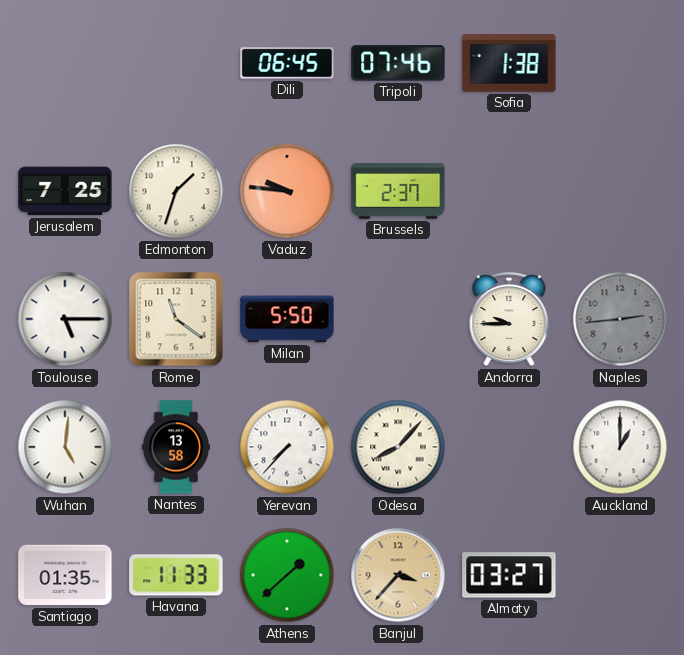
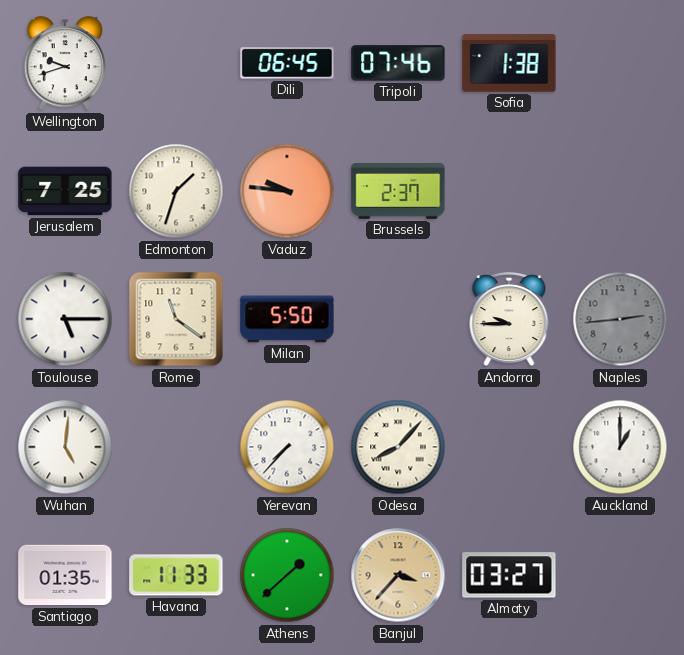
Wellington: none -> 9:42 (64, 64)
Nantes: 13:58 -> none (176, 447)
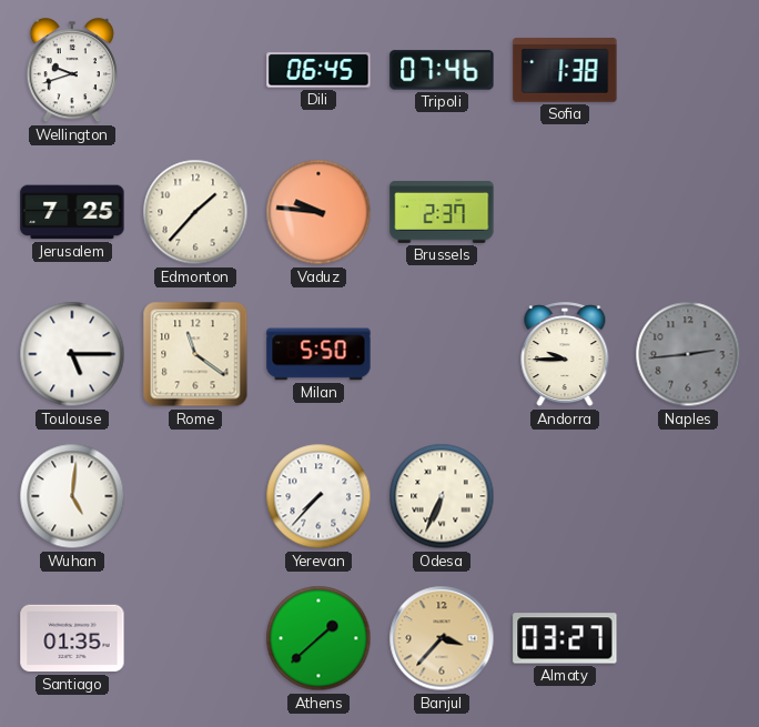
Edmonton: 1:33 -> 1:37 (195, 212)
Odesa: 8:07 -> 6:34 (442, 496)
Auckland: 1:00 -> none (620, 447)
Havana: 11:33 -> none (176, 575)
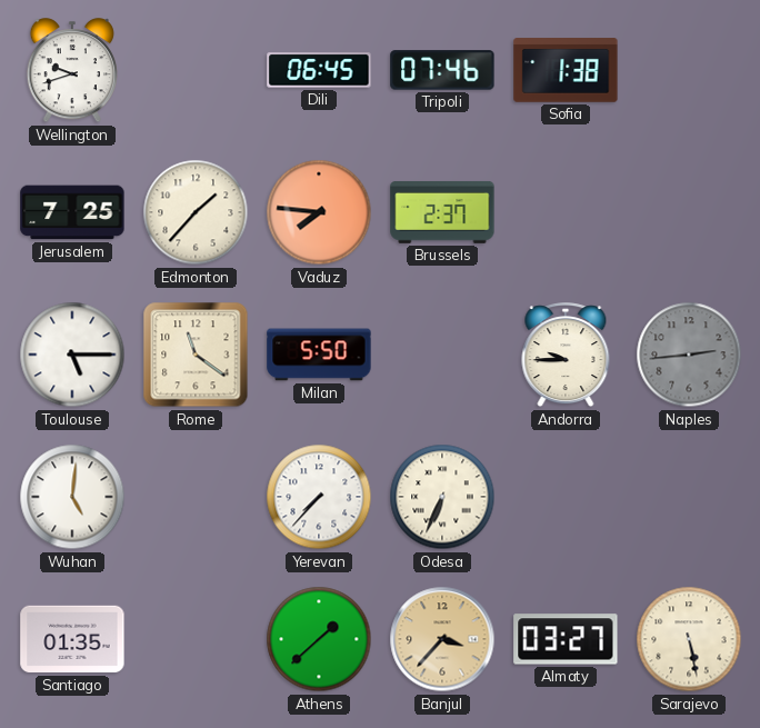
Vaduz: 9:46 -> 7:46 (319, 212)
Sarajevo: none -> 5:28 (689, 639)
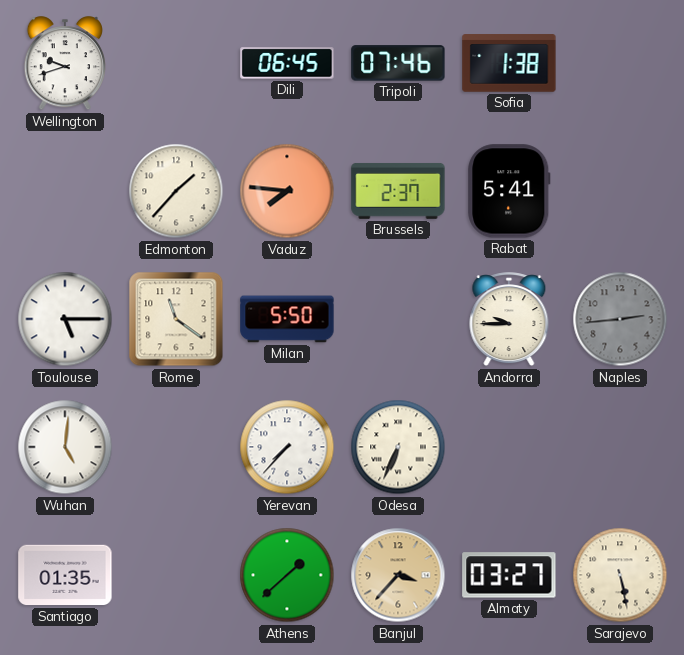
Jerusalem: 7:25 -> none (72, 212)
Rabat: none -> 5:41 (509, 191)
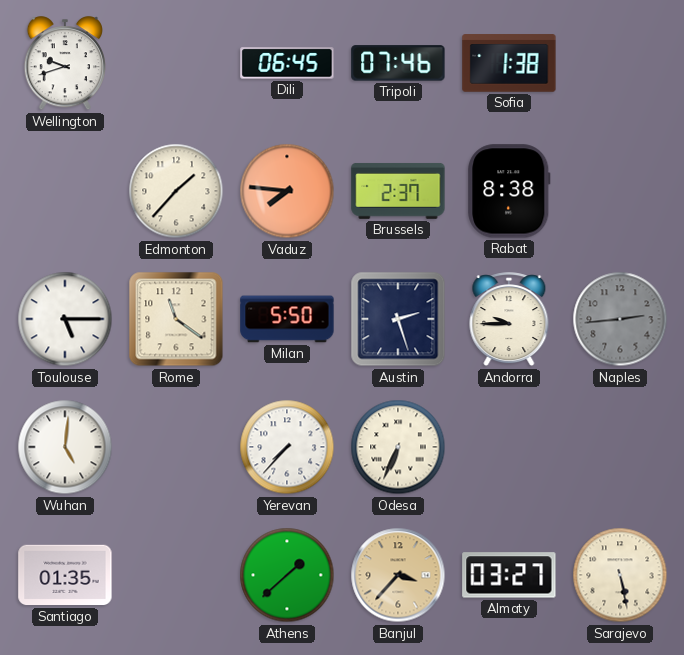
Rabat: 5:41 -> 8:38 (509, 191)
Austin: none -> 2:27 (398, 319)
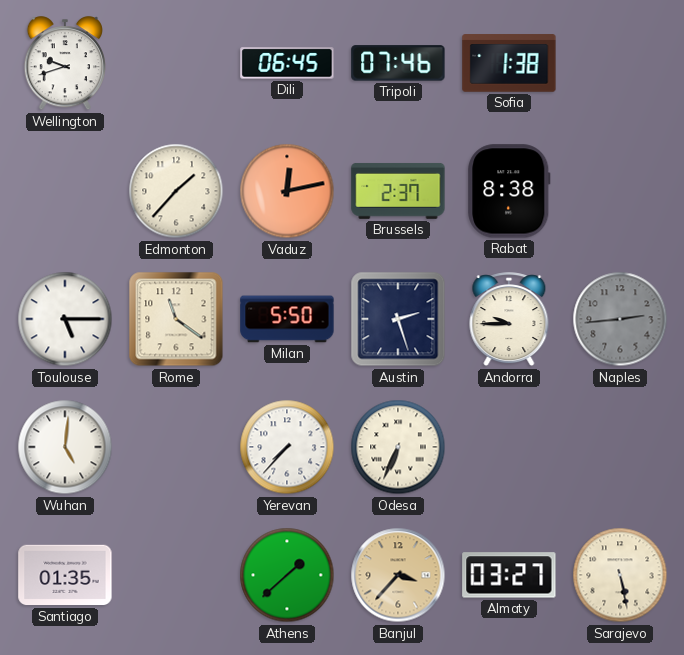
Vaduz: 7:46 -> 12:13 (287, 191)
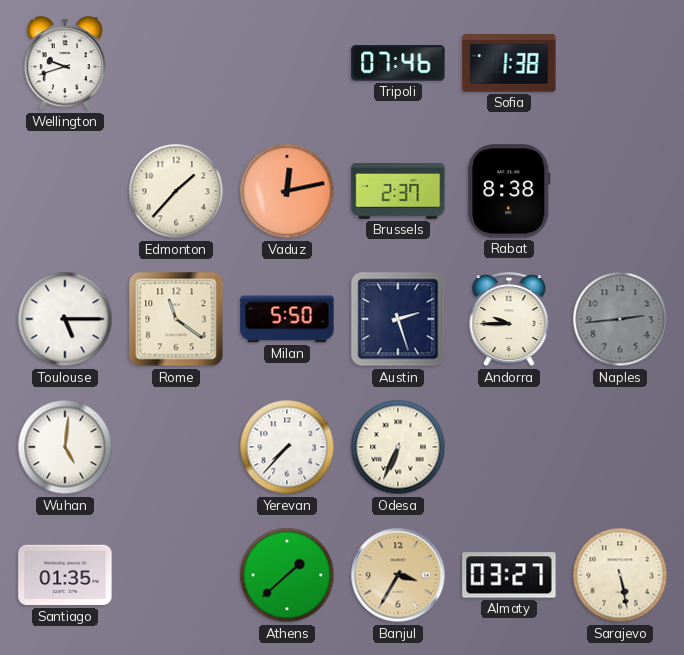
Dili: 06:45 -> none (287, 63)
Banjul: 3:37 -> 3:35 (398, 575)
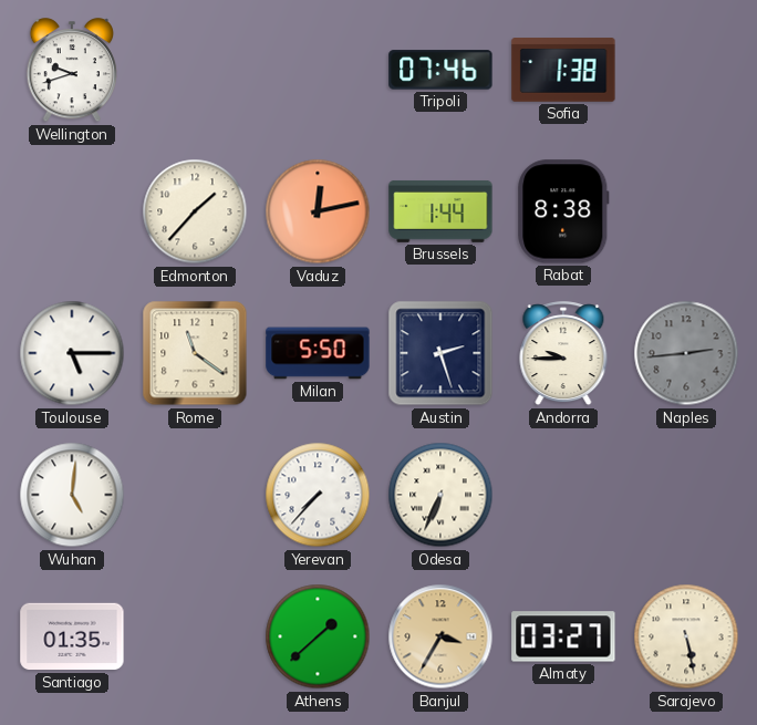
Brussels: 2:37 -> 1:44 (440, 211)
